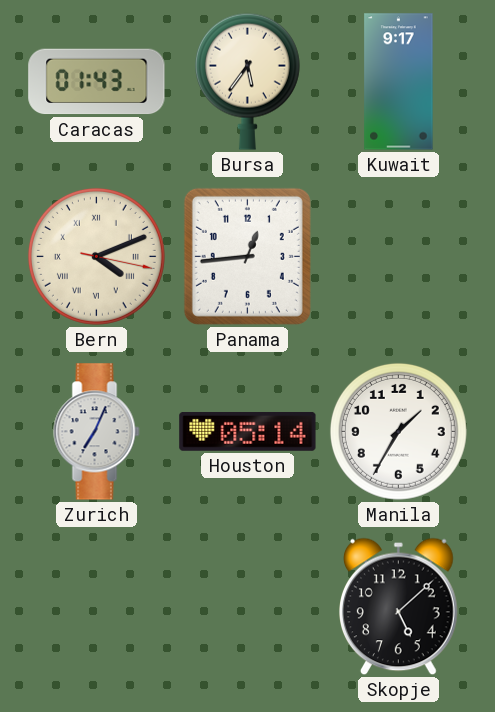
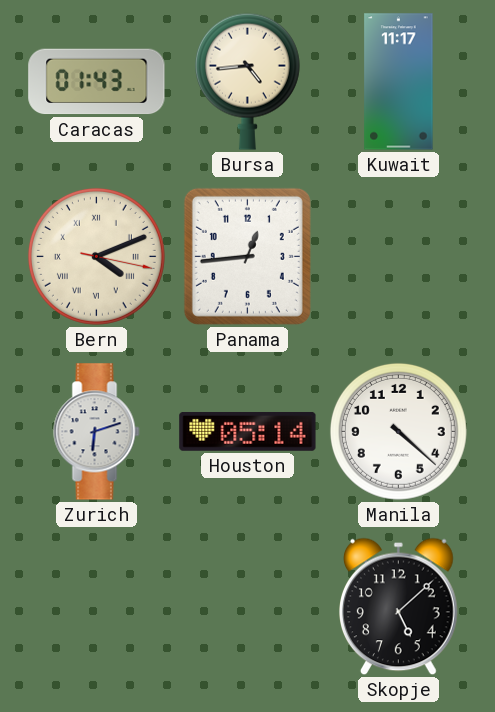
Bursa: 5:36 -> 4:44 (247, 81)
Kuwait: 9:17 -> 11:17 (399, 82)
Zurich: 7:04 -> 6:12 (97, 432)
Manila: 1:35 -> 4:22 (398, 431)
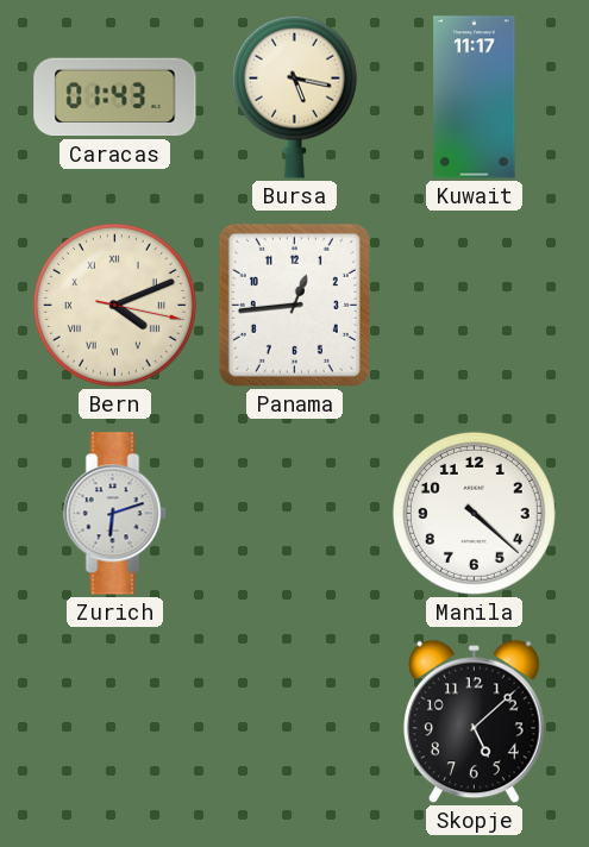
Bursa: 4:44 -> 5:17 (294, 96)
Houston: 05:14 -> none (248, 431)
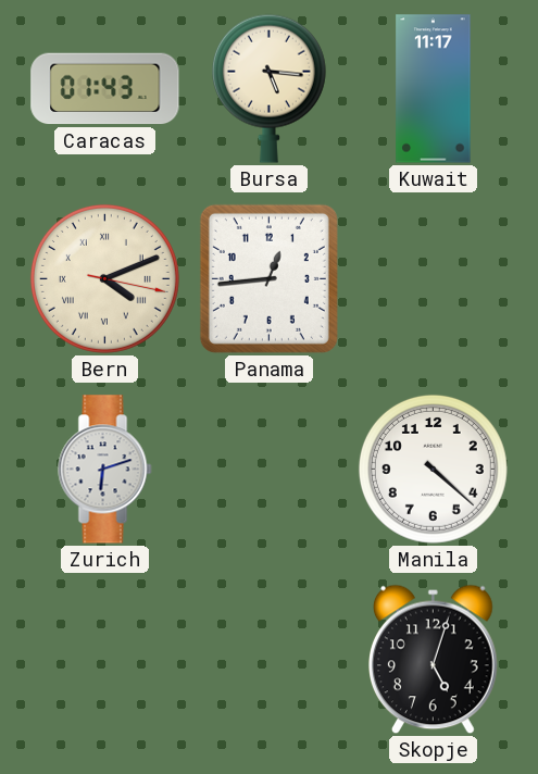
Bursa: 5:17 -> 5:16 (268, 88)
Skopje: 5:08 -> 5:03 (434, 660)
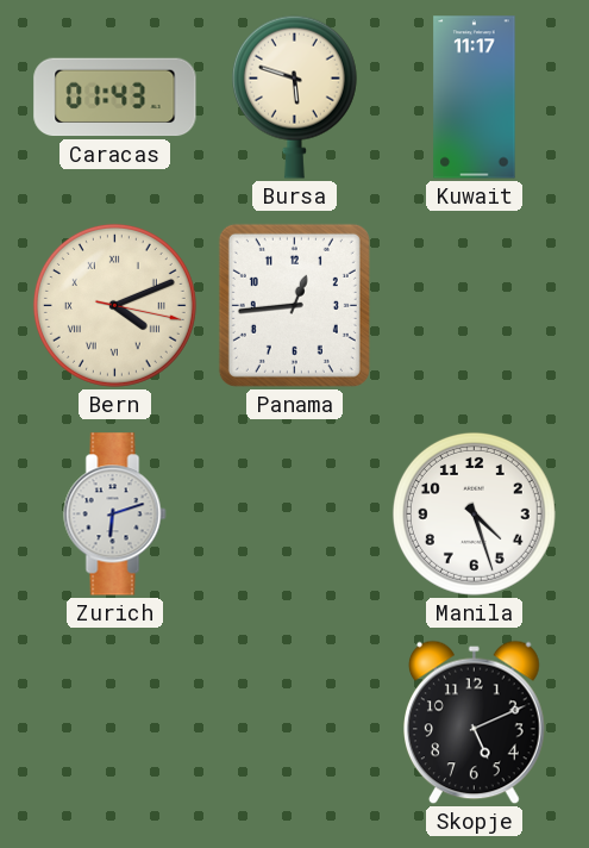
Bursa: 5:16 -> 5:48 (294, 96)
Manila: 4:22 -> 4:27 (474, 513)
Skopje: 5:03 -> 5:11 (475, 723)
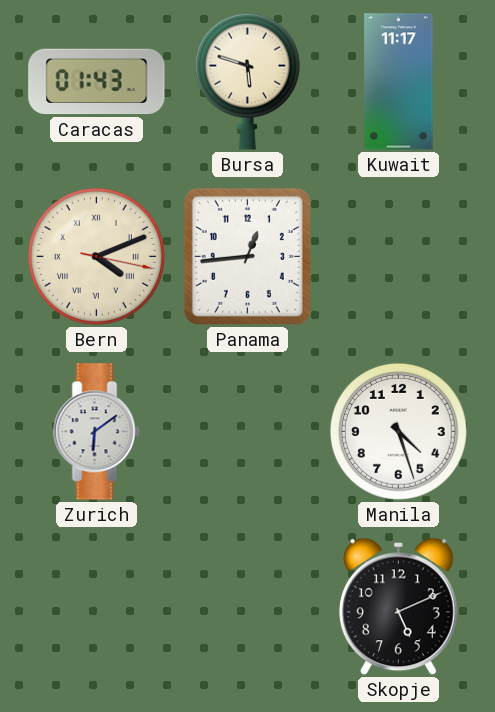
Zurich: 6:12 -> 6:09 (97, 432)
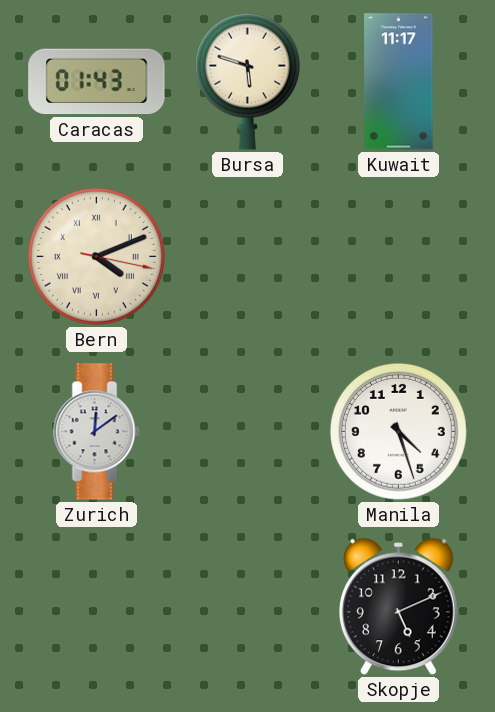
Panama: 12:44 -> none (247, 256)
Zurich: 6:09 -> 12:09 (97, 432)
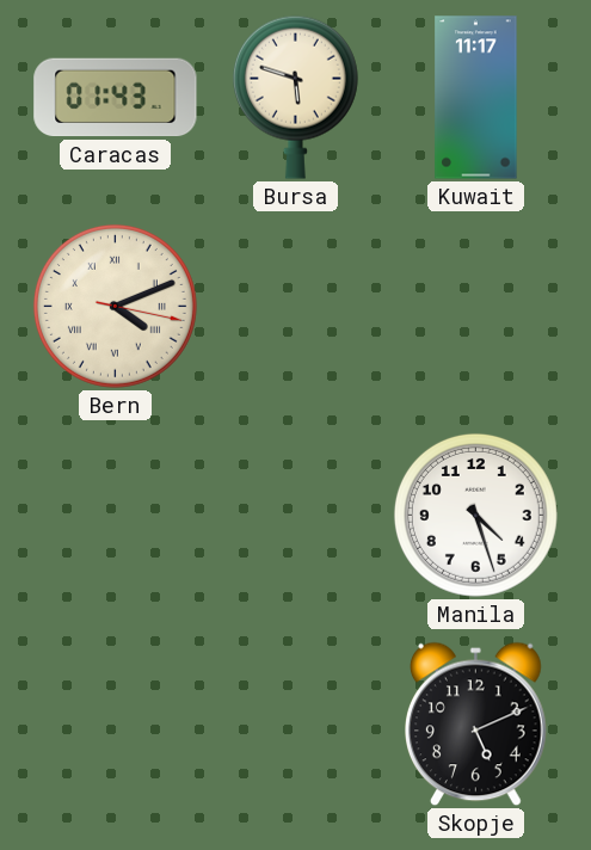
Zurich: 12:09 -> none (97, 432)
